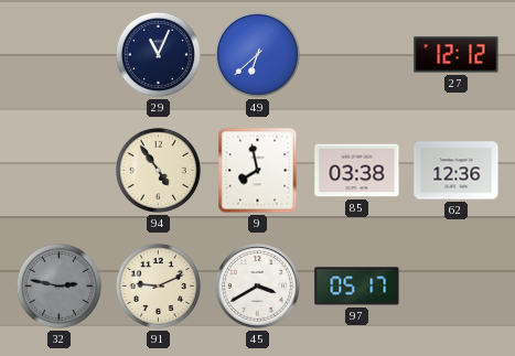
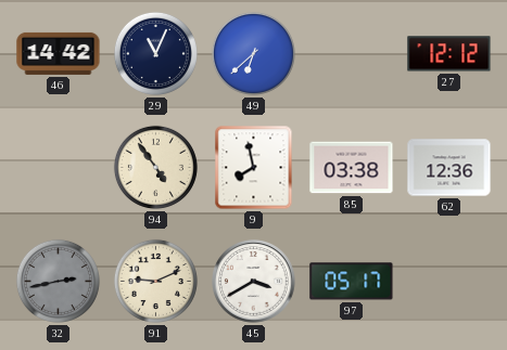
46: none -> 14:42 (59, 53)
32: 2:47 -> 2:43 (58, 281)
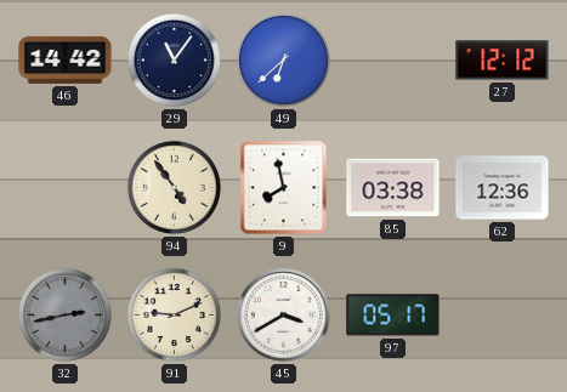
29: 11:04 -> 11:06 (174, 59)
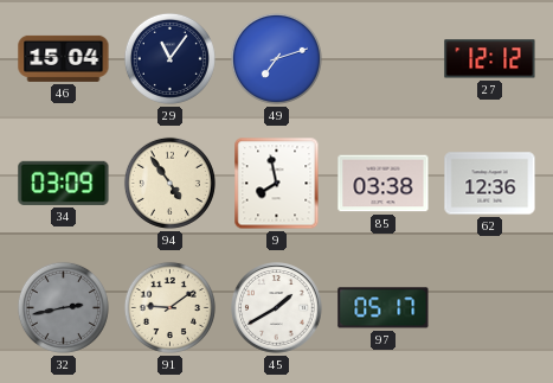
46: 14:42 -> 15:04 (64, 58)
49: 6:38 -> 7:12 (276, 58)
34: none -> 03:09 (64, 183)
91: 9:11 -> 9:09 (169, 307)
45: 3:40 -> 1:40 (277, 308)
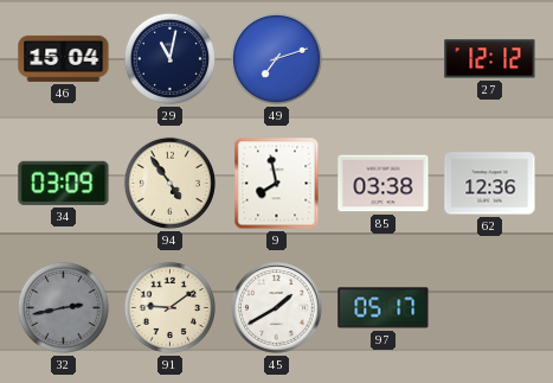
29: 11:06 -> 11:02 (169, 58)
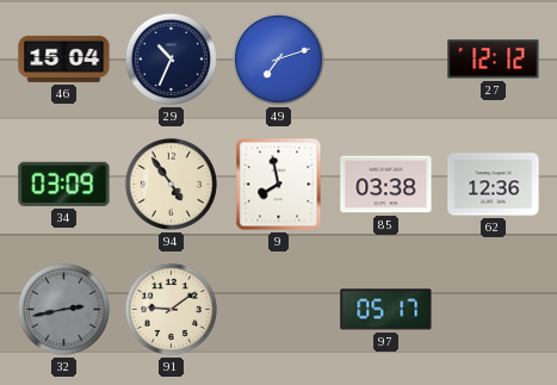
29: 11:02 -> 10:34 (171, 58)
45: 1:40 -> none (277, 308)
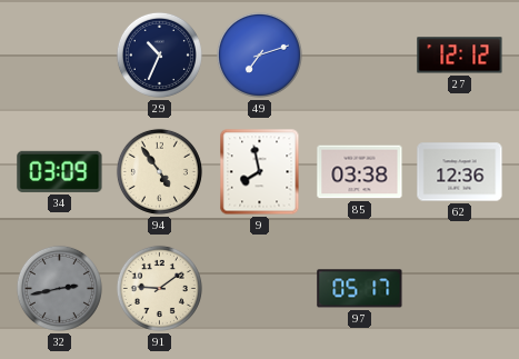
46: 15:04 -> none (64, 58)
